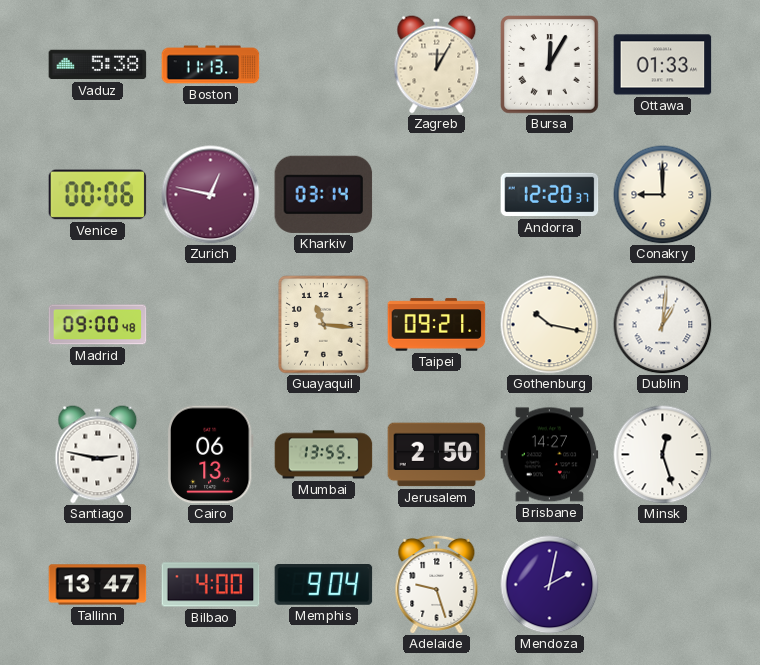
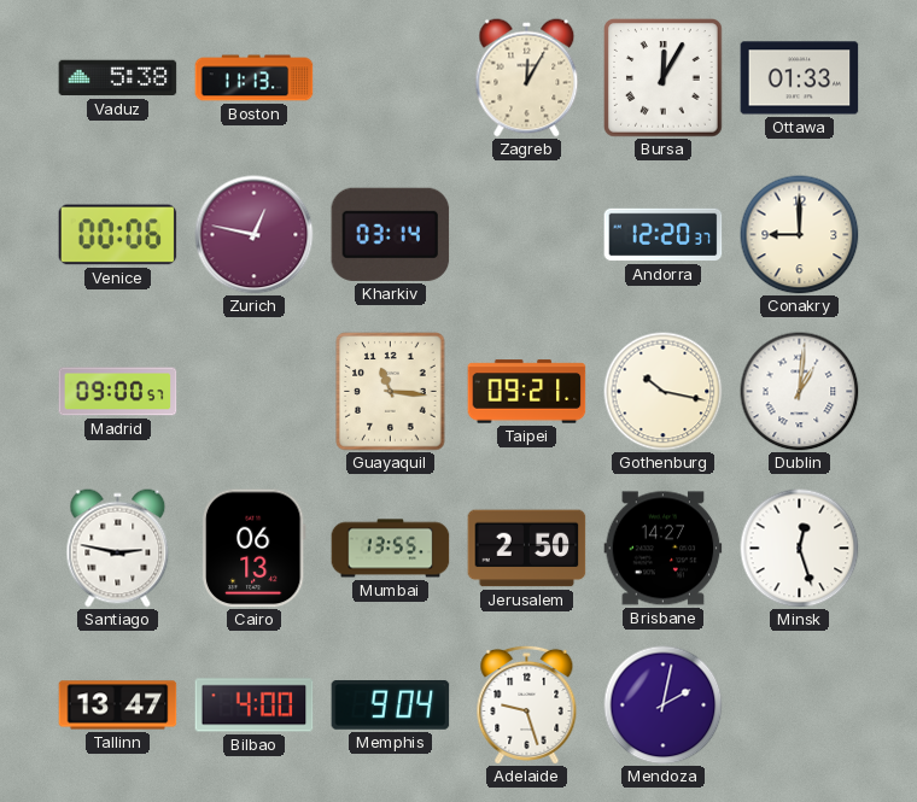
Madrid: 09:00:48 -> 09:00:57 (118, 392)
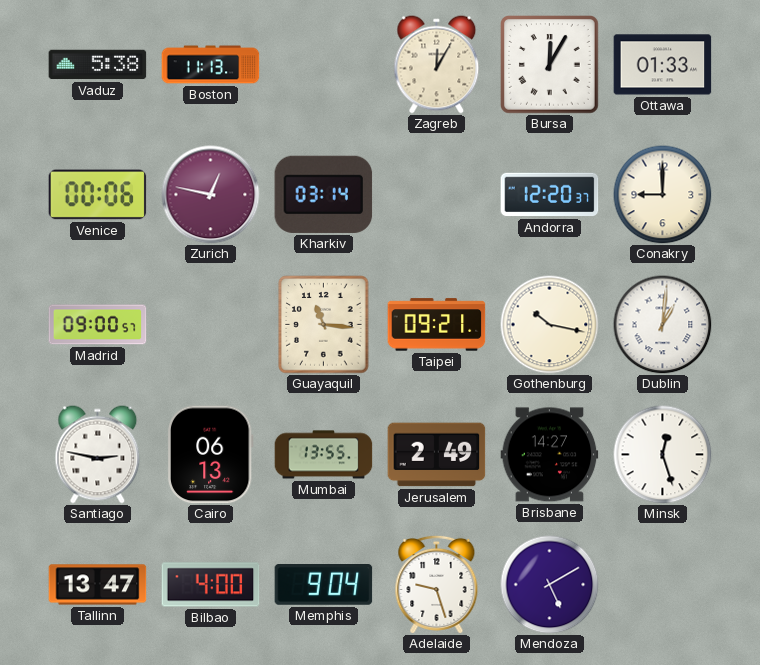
Jerusalem: 2:50 -> 2:49 (437, 455)
Mendoza: 2:02 -> 5:10 (550, 585)
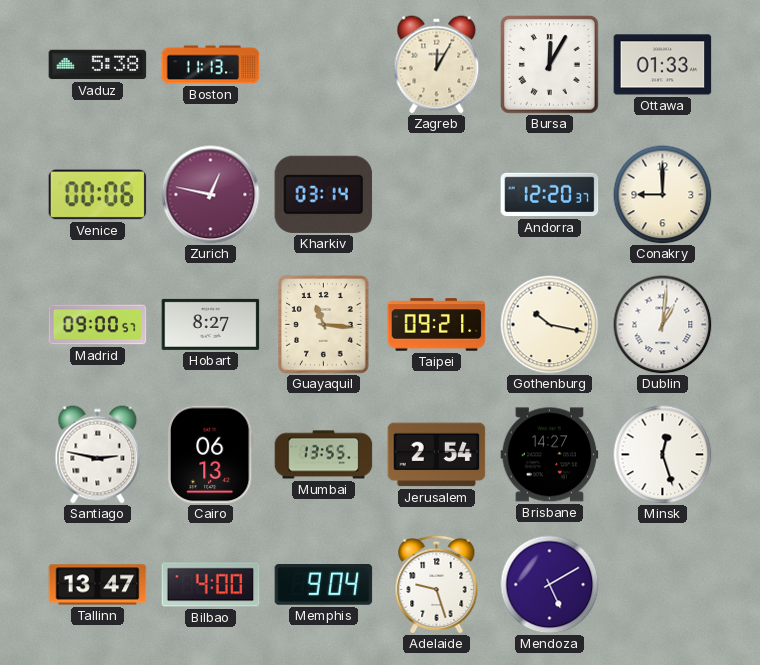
Hobart: none -> 8:27 (211, 324)
Jerusalem: 2:49 -> 2:54 (437, 455)
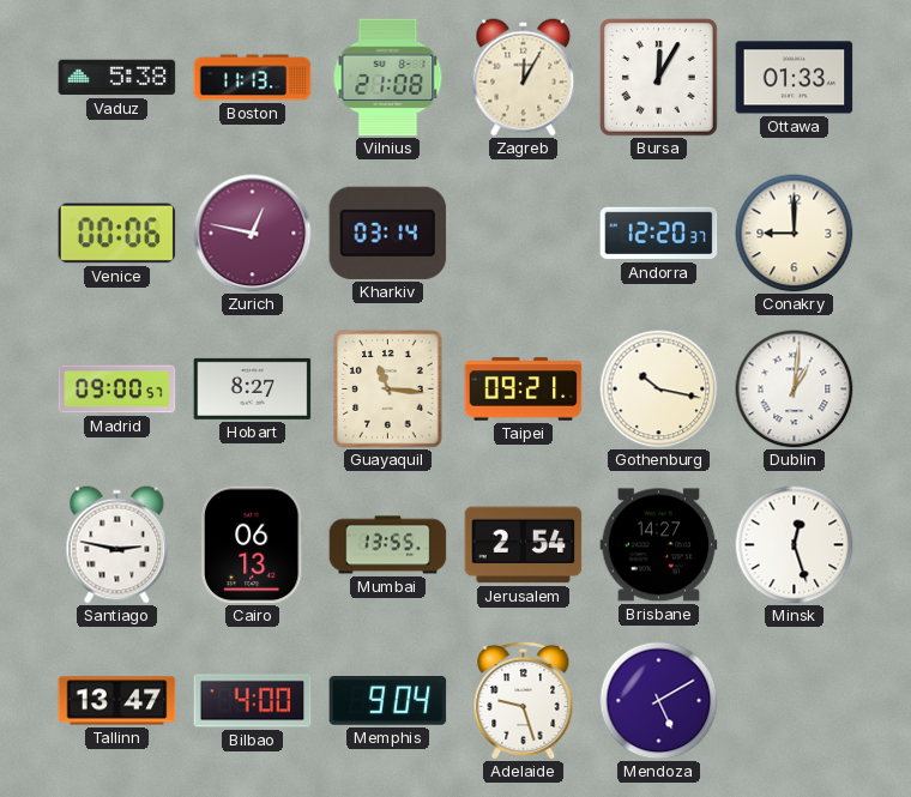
Vilnius: none -> 21:08 (388, 78)
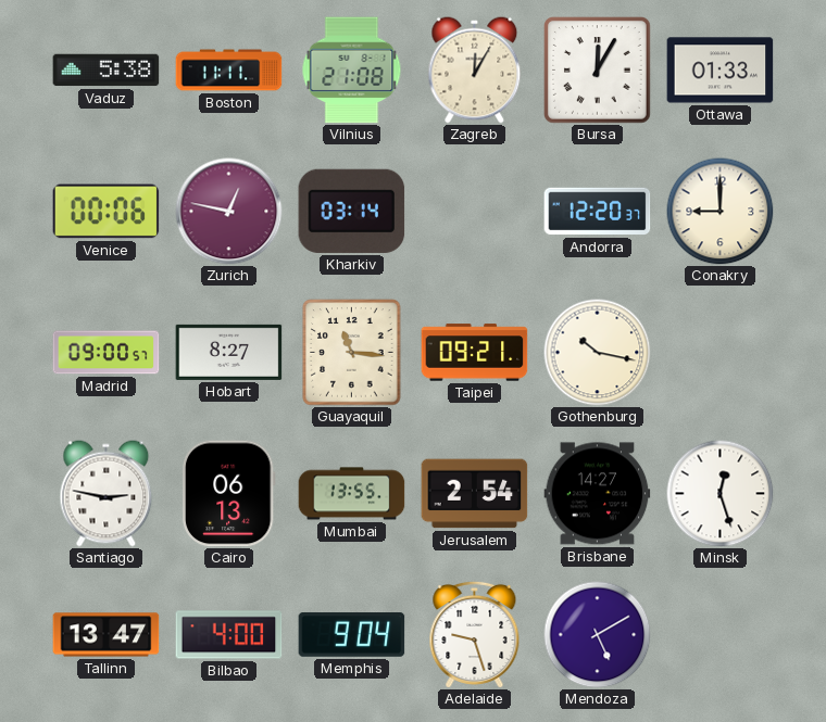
Boston: 11:13 -> 11:11 (229, 71)
Dublin: 1:01 -> none (795, 390)
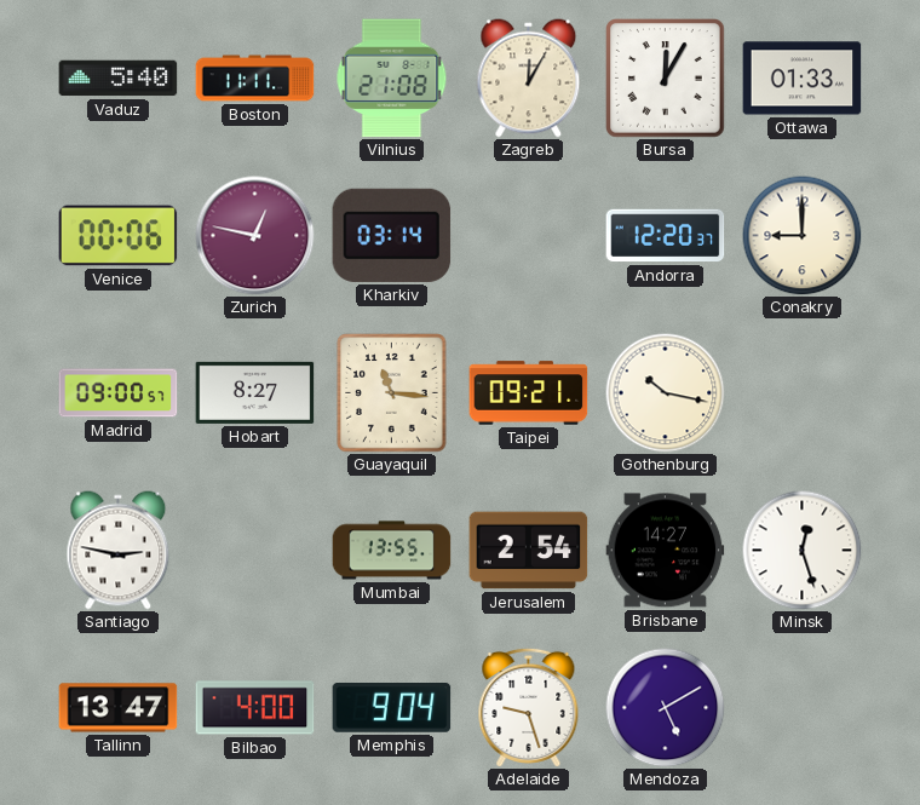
Vaduz: 5:38 -> 5:40 (119, 79)
Cairo: 06:13 -> none (228, 494)
